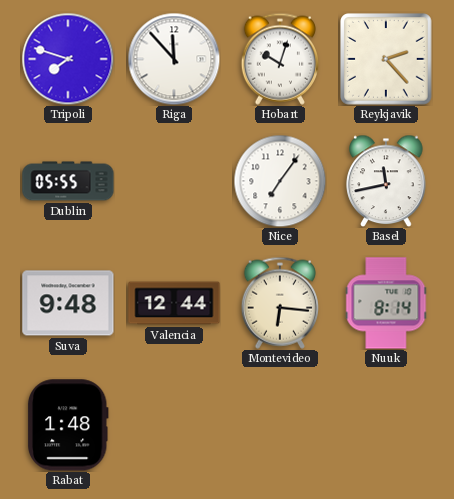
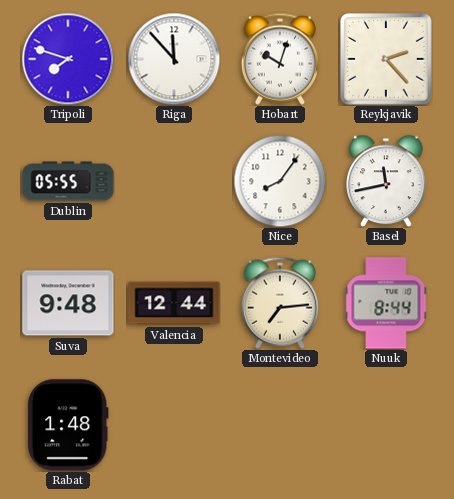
Nice: 7:06 -> 8:06 (280, 181)
Montevideo: 6:16 -> 7:14 (280, 303)
Nuuk: 8:14 -> 8:44 (386, 303)
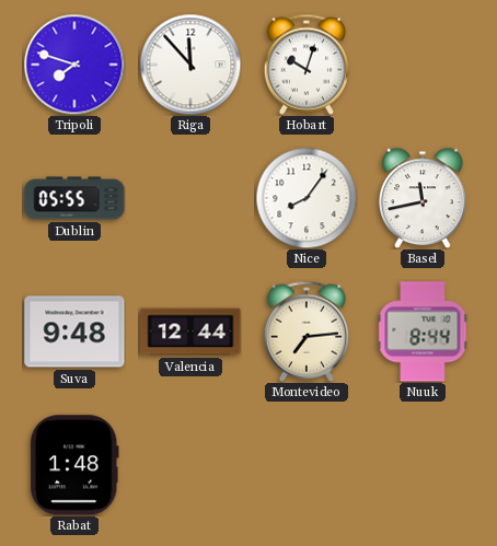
Reykjavik: 2:23 -> none (387, 60)
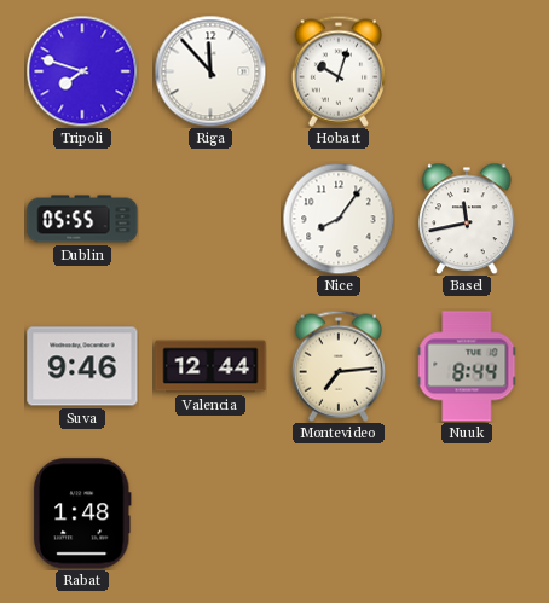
Suva: 9:48 -> 9:46 (82, 366)
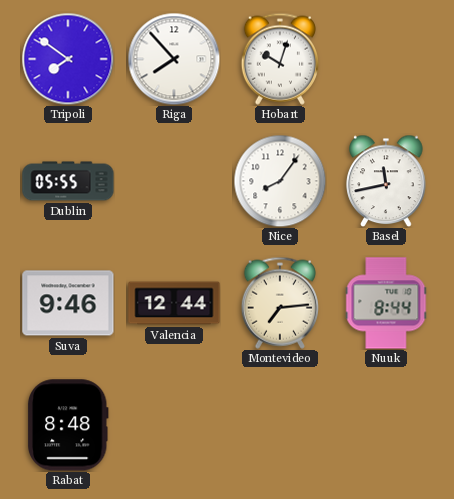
Tripoli: 7:48 -> 7:51 (68, 59)
Riga: 11:53 -> 7:53 (174, 59)
Rabat: 1:48 -> 8:48 (68, 425)
